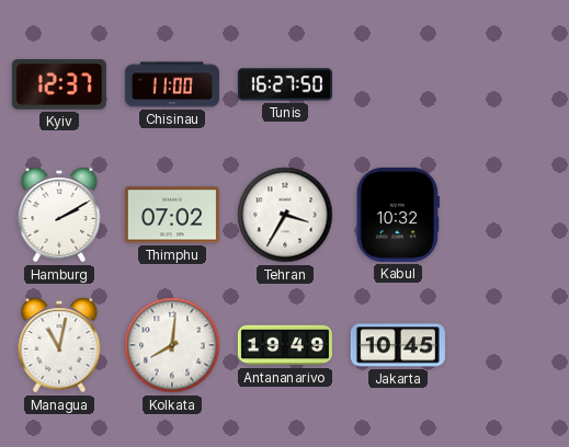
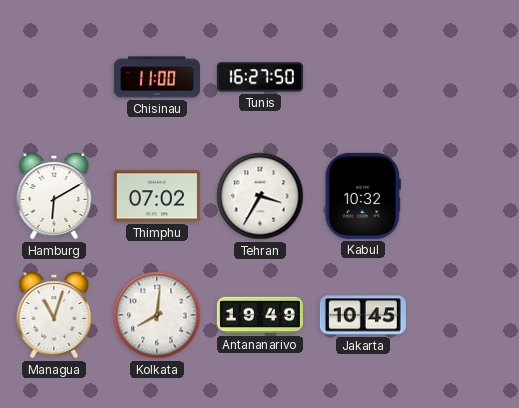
Kyiv: 12:37 -> none (59, 84)
Hamburg: 2:10 -> 6:10 (54, 196)
Managua: 11:02 -> 11:03 (54, 315)
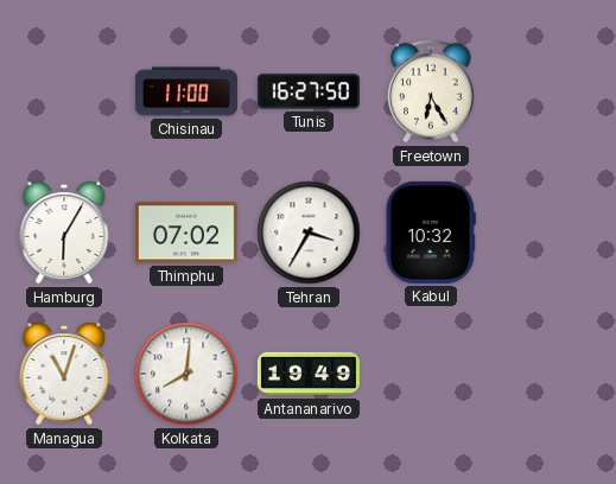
Freetown: none -> 6:25 (431, 91)
Hamburg: 6:10 -> 6:05 (64, 233)
Jakarta: 10:45 -> none (363, 315)
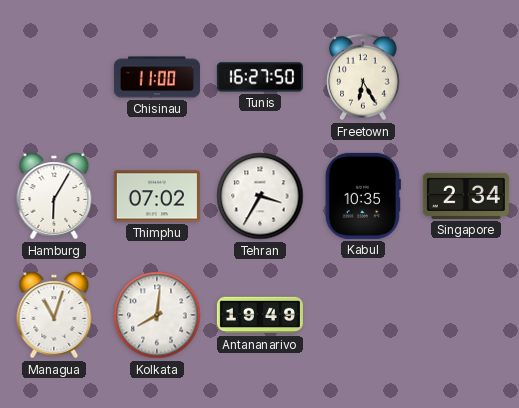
Kabul: 10:32 -> 10:35 (363, 196)
Singapore: none -> 2:34 (466, 196)
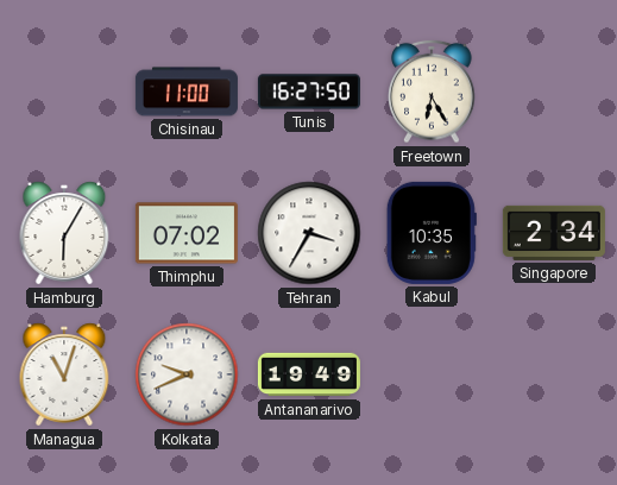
Kolkata: 8:01 -> 9:41 (187, 374)
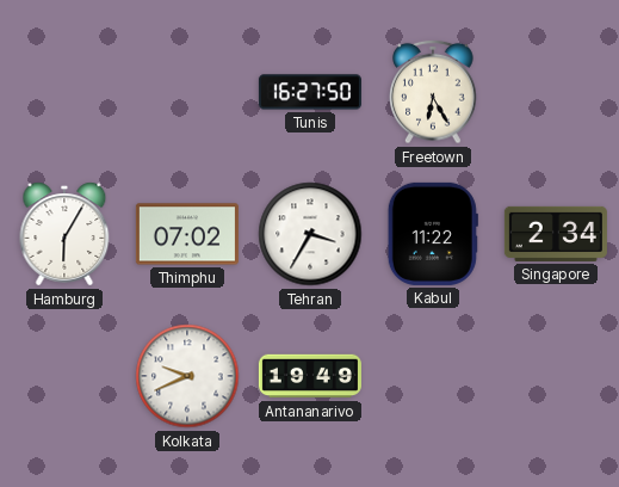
Chisinau: 11:00 -> none (187, 92)
Kabul: 10:35 -> 11:22 (433, 234)
Managua: 11:03 -> none (64, 374)
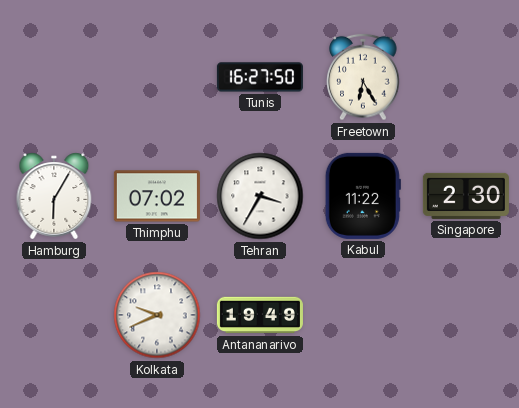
Singapore: 2:34 -> 2:30 (466, 196)
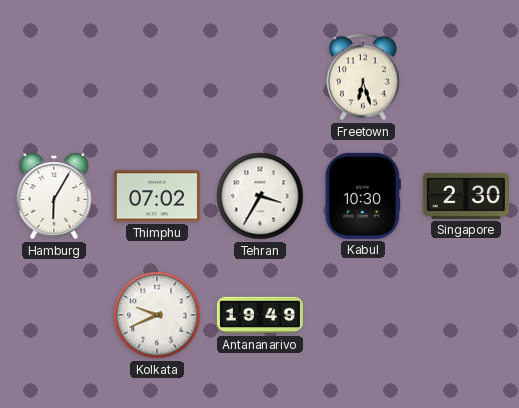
Tunis: 16:27 -> none (260, 77)
Freetown: 6:25 -> 6:27 (363, 77)
Kabul: 11:22 -> 10:30 (363, 196)
